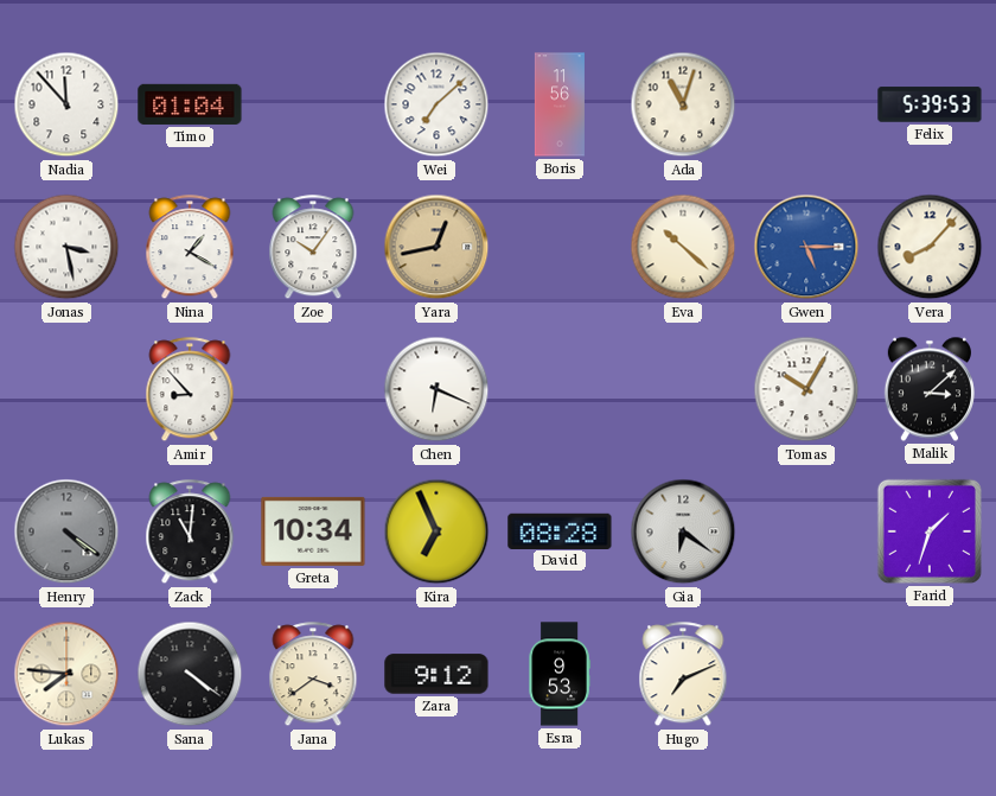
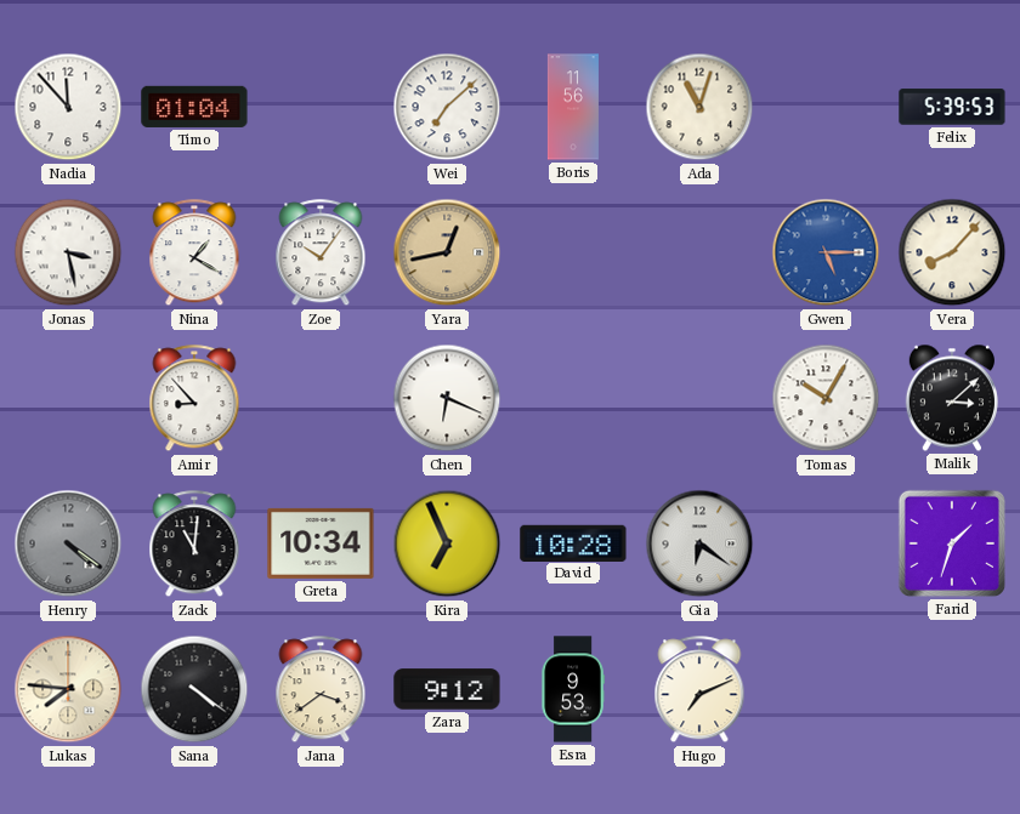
Eva: 10:22 -> none (683, 247)
David: 08:28 -> 10:28 (573, 542)
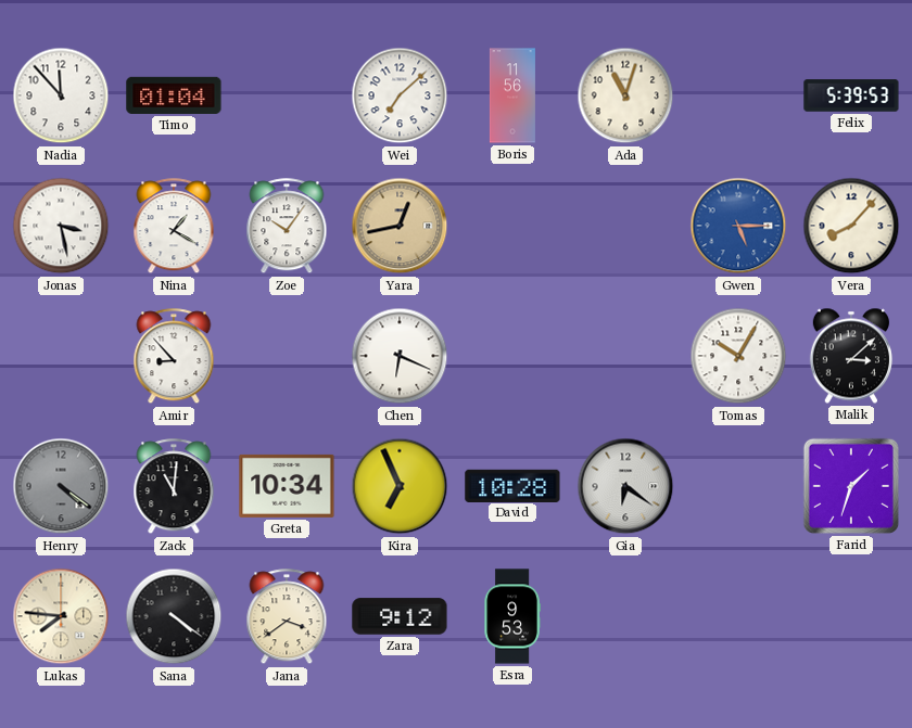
Hugo: 7:11 -> none (699, 690)
